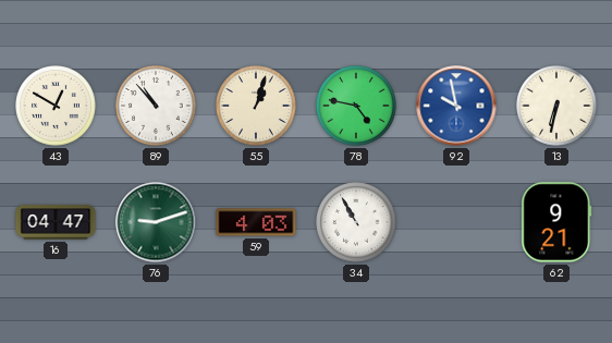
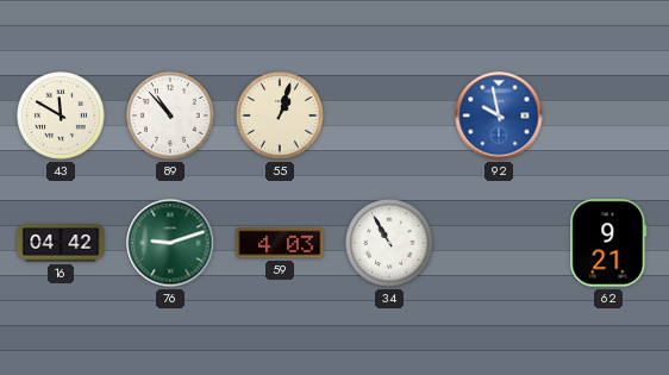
43: 12:50 -> 11:50 (61, 115)
78: 4:47 -> none (356, 106)
13: 6:32 -> none (556, 106)
16: 04:47 -> 04:42 (61, 243)
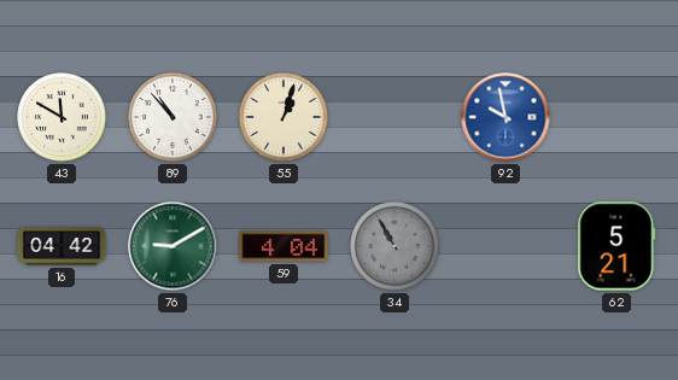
76: 9:12 -> 9:10 (173, 246)
59: 4:03 -> 4:04 (284, 246)
34 dial: white -> grey (394, 246)
62: 9:21 -> 5:21 (616, 246)
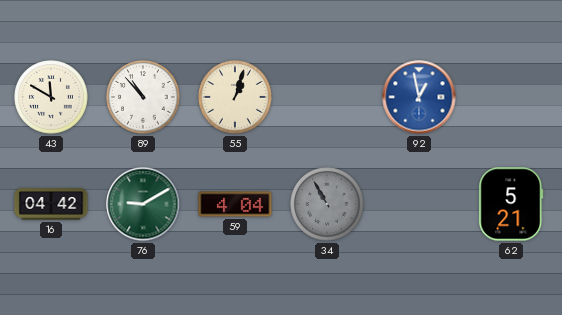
92: 9:58 -> 12:58 (419, 97)
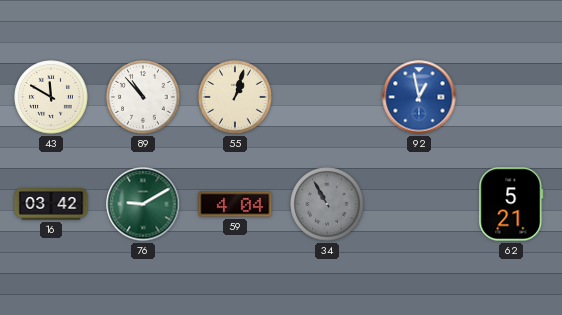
16: 04:42 -> 03:42 (51, 204)
